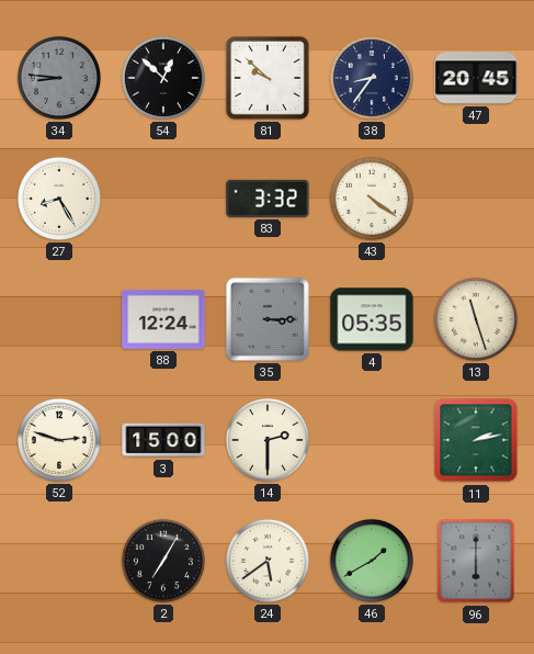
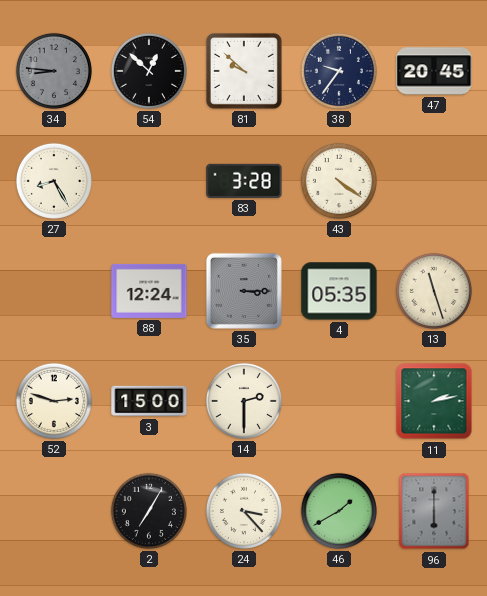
38: 8:36 -> 9:36 (339, 71)
83: 3:32 -> 3:28 (244, 181)
24: 5:39 -> 3:23 (244, 511)
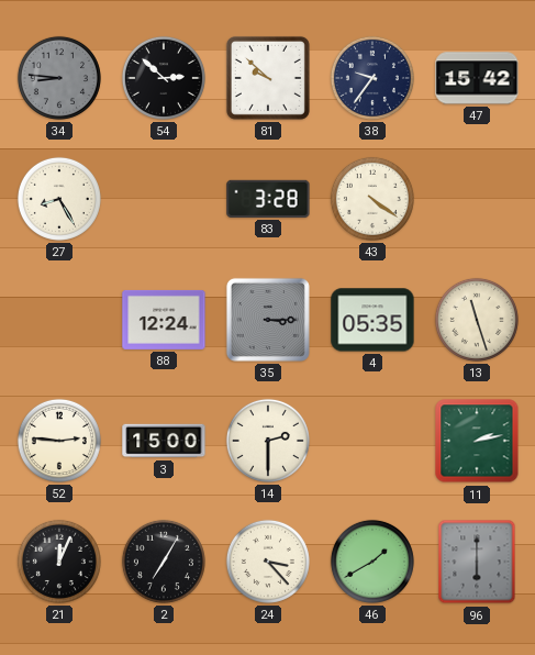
54: 12:52 -> 2:52 (164, 78)
47: 20:45 -> 15:42 (477, 78)
52: 2:48 -> 2:46 (59, 441)
21: none -> 12:04 (59, 562)
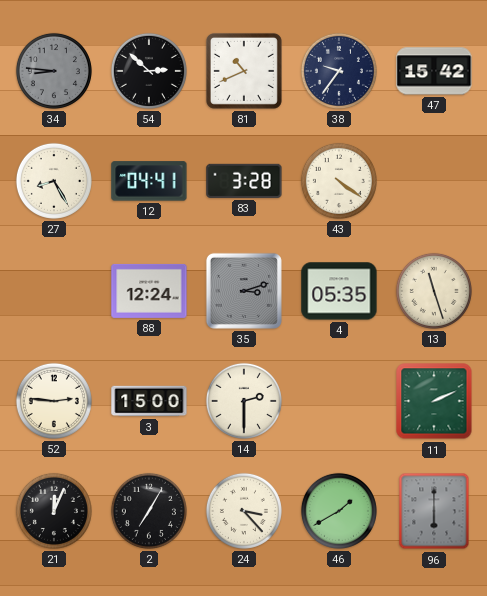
81: 9:52 -> 10:41 (244, 71)
12: none -> 04:41 (149, 181)
35: 3:15 -> 3:12 (244, 291)
11: 2:13 -> 2:11 (434, 401)
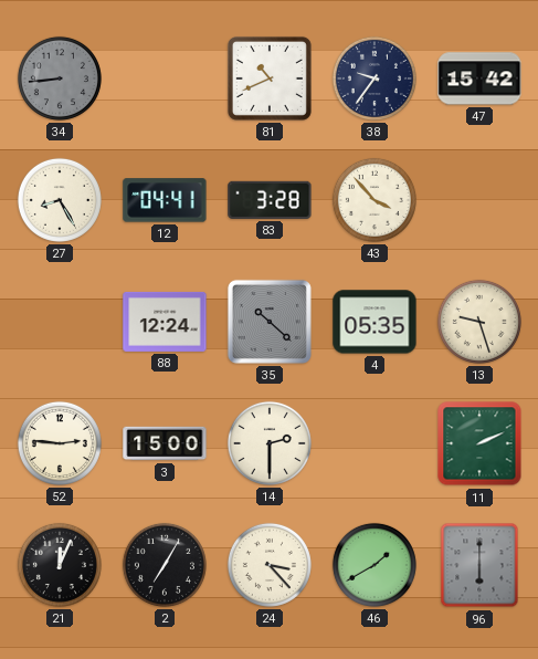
34: 8:46 -> 8:44 (60, 79)
54: 2:52 -> none (149, 71)
43: 4:21 -> 3:53 (375, 200)
35: 3:12 -> 10:22 (270, 322)
13: 11:27 -> 9:27 (479, 322)
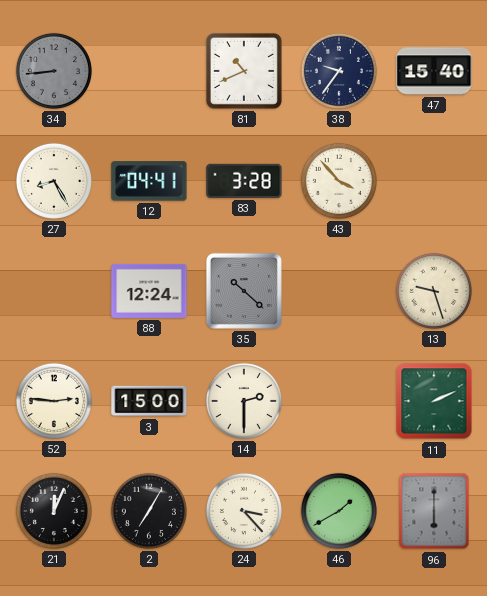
47: 15:42 -> 15:40 (434, 71)
4: 05:35 -> none (375, 322)
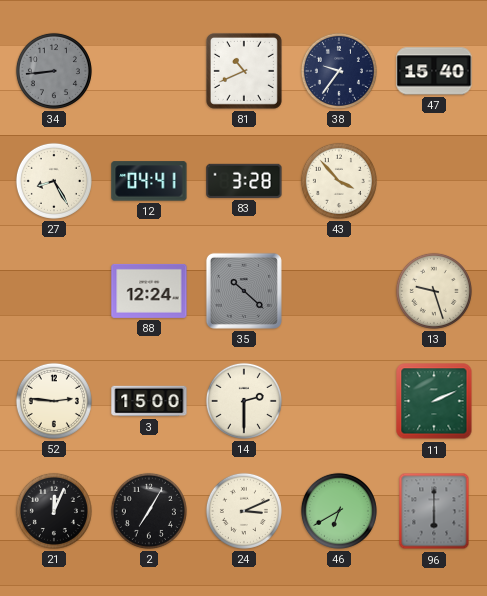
24: 3:23 -> 3:11 (244, 511)
46: 1:40 -> 6:40 (339, 511)
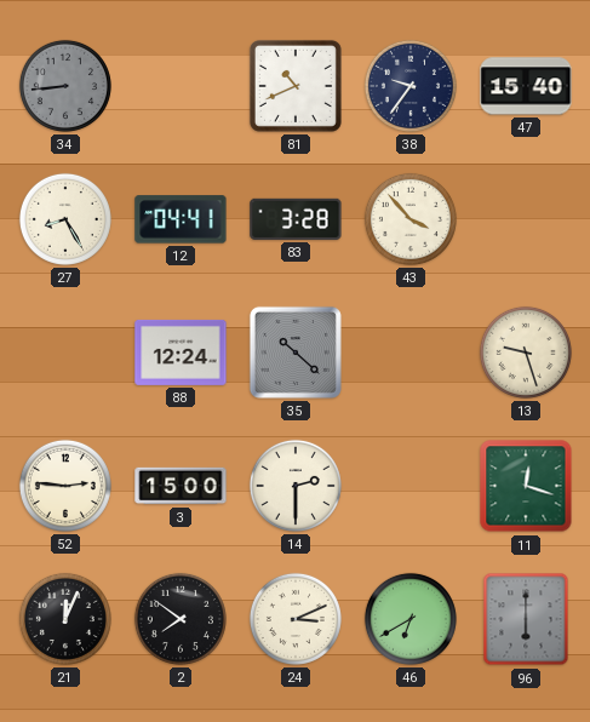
11: 2:11 -> 12:18 (526, 486)
2: 7:05 -> 7:51 (181, 619)
